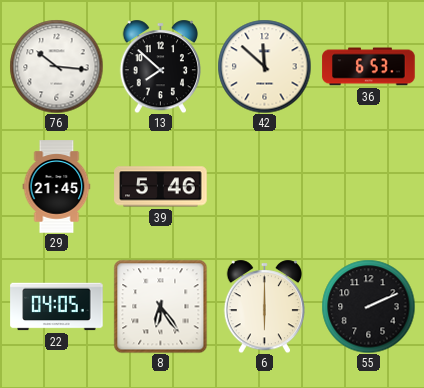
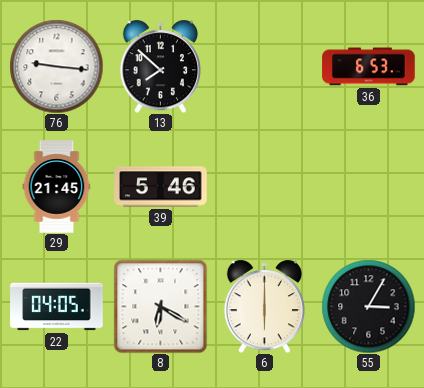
76: 10:16 -> 9:16 (56, 66)
42: 11:52 -> none (264, 66)
8: 6:24 -> 6:20 (160, 306)
55: 2:11 -> 3:05 (368, 306)
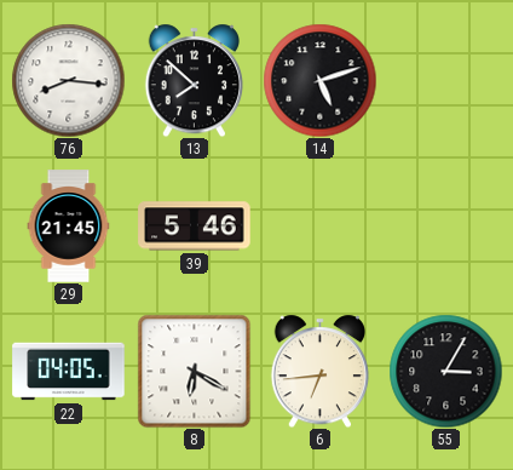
76: 9:16 -> 8:16 (68, 80)
14: none -> 5:12 (319, 80)
36: 6:53 -> none (369, 67)
6: 6:00 -> 6:44 (319, 371)
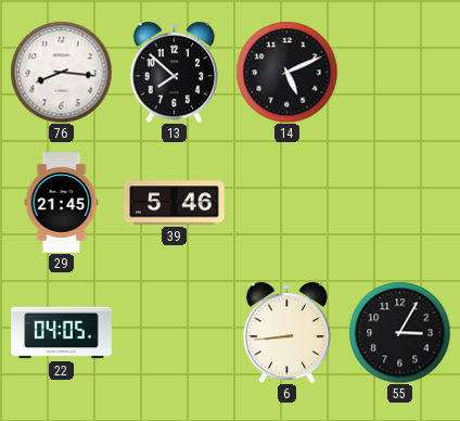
14: 5:12 -> 5:11 (286, 72)
8: 6:20 -> none (194, 371)
6: 6:44 -> 8:44 (286, 332)
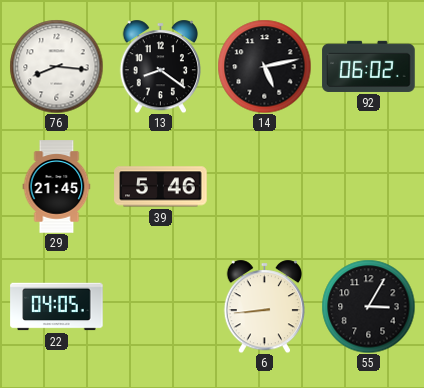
13: 7:52 -> 8:21 (160, 66)
14: 5:11 -> 5:13 (264, 66)
92: none -> 06:02 (369, 66)
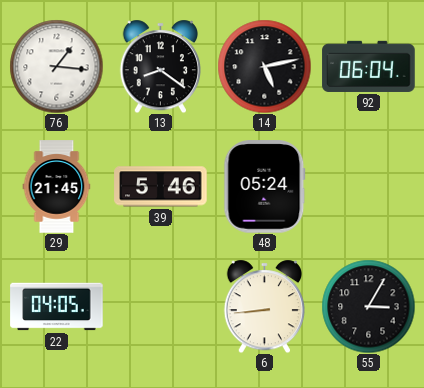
76: 8:16 -> 1:16 (56, 66)
92: 06:02 -> 06:04 (369, 66)
48: none -> 05:24 (265, 187)
